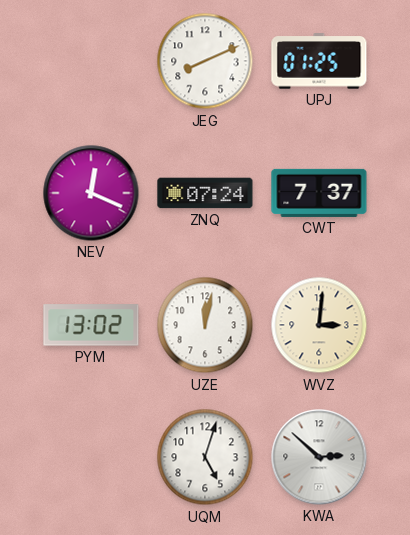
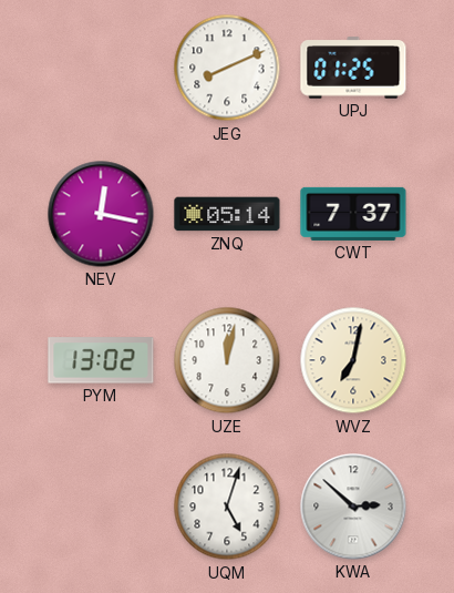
NEV: 12:19 -> 12:17 (101, 214)
ZNQ: 07:24 -> 05:14 (227, 214)
WVZ: 3:01 -> 7:02 (353, 360)
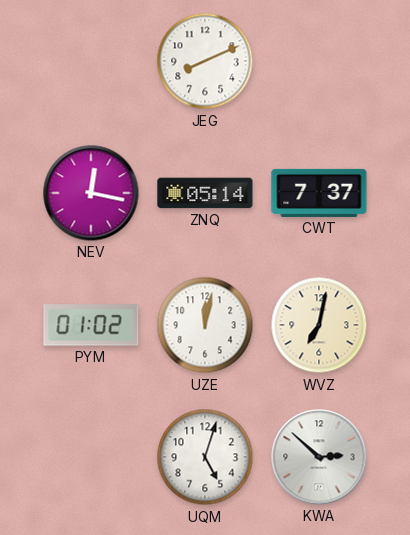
UPJ: 01:25 -> none (353, 68)
PYM: 13:02 -> 01:02 (91, 325)
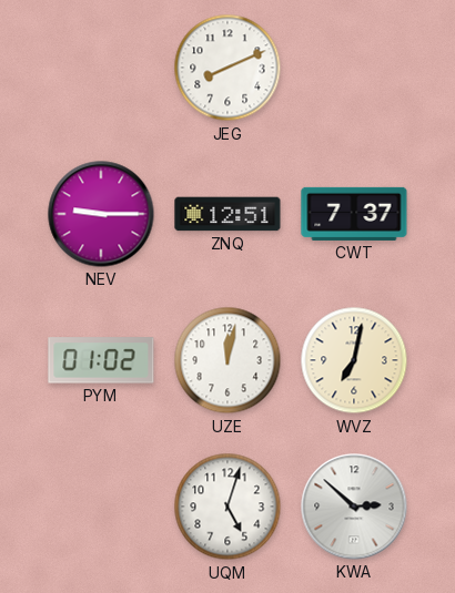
NEV: 12:17 -> 9:15 (101, 214)
ZNQ: 05:14 -> 12:51 (228, 214)
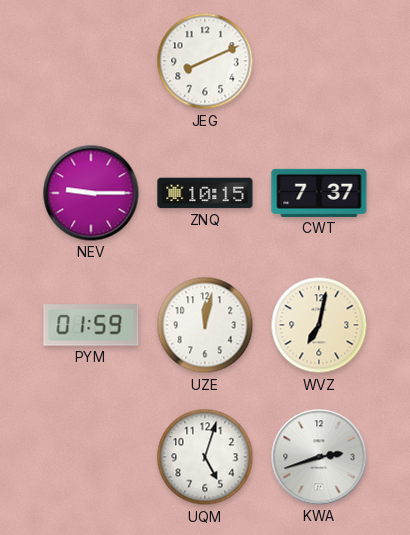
ZNQ: 12:51 -> 10:15 (205, 193)
PYM: 01:02 -> 01:59 (91, 325)
KWA: 2:52 -> 2:42 (319, 457)
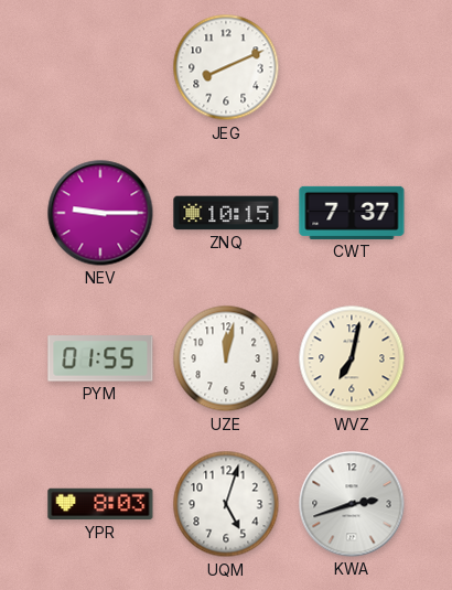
PYM: 01:59 -> 01:55 (100, 358)
YPR: none -> 8:03 (100, 504)
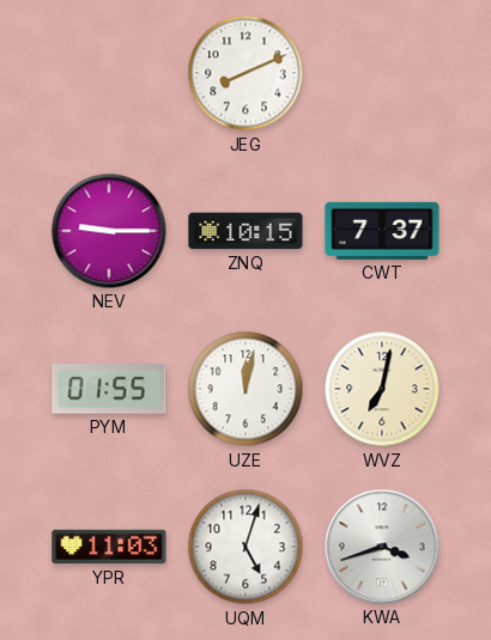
YPR: 8:03 -> 11:03 (109, 547)
KWA: 2:42 -> 3:42 (382, 547)
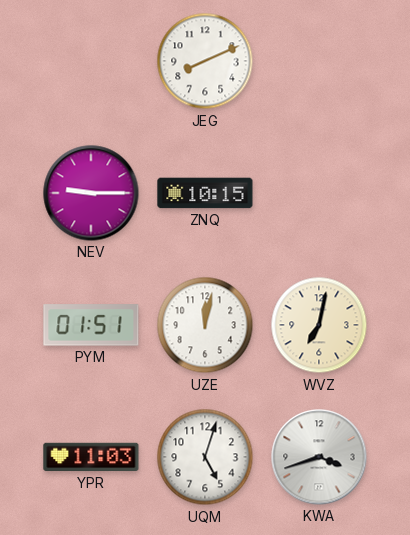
CWT: 7:37 -> none (382, 231)
PYM: 01:55 -> 01:51 (91, 325)
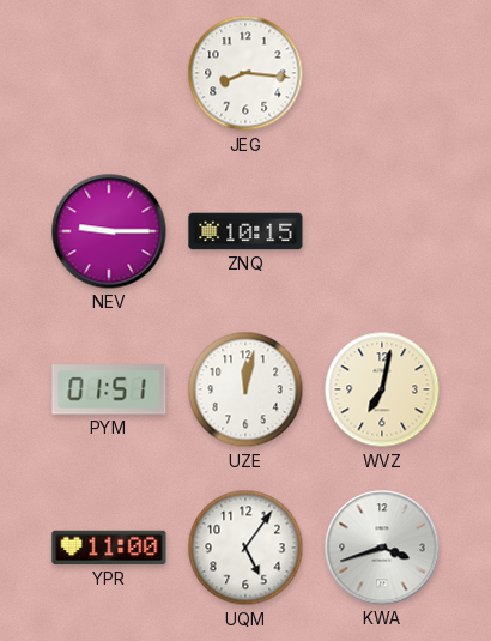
JEG: 8:11 -> 8:16 (245, 73)
YPR: 11:03 -> 11:00 (109, 548)
UQM: 5:03 -> 5:06 (245, 548)
